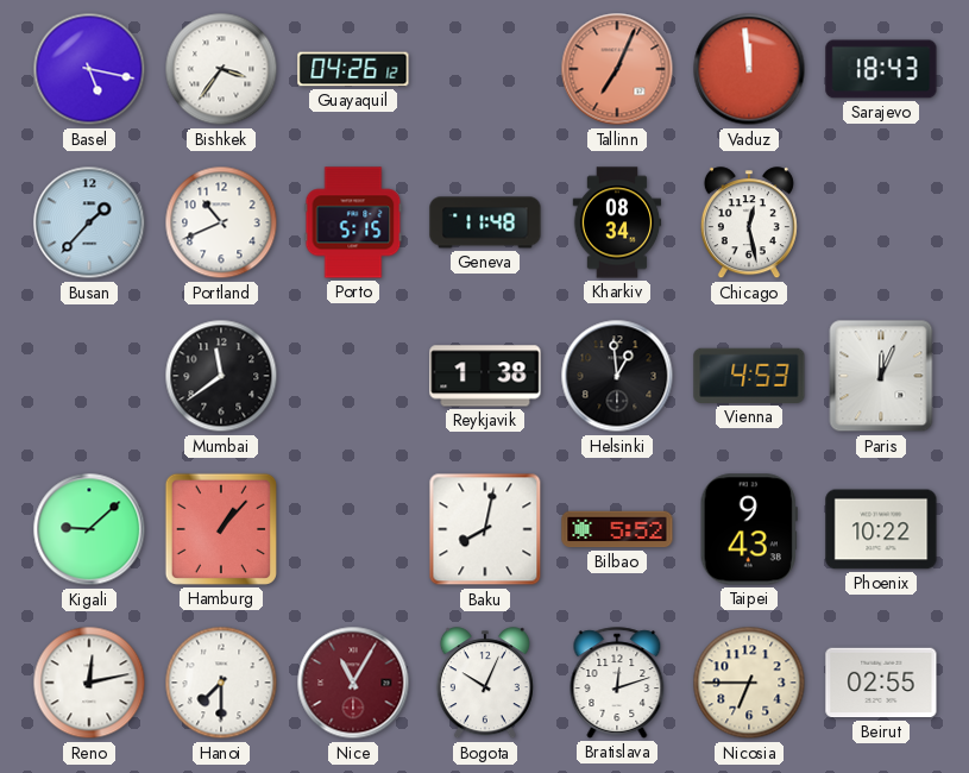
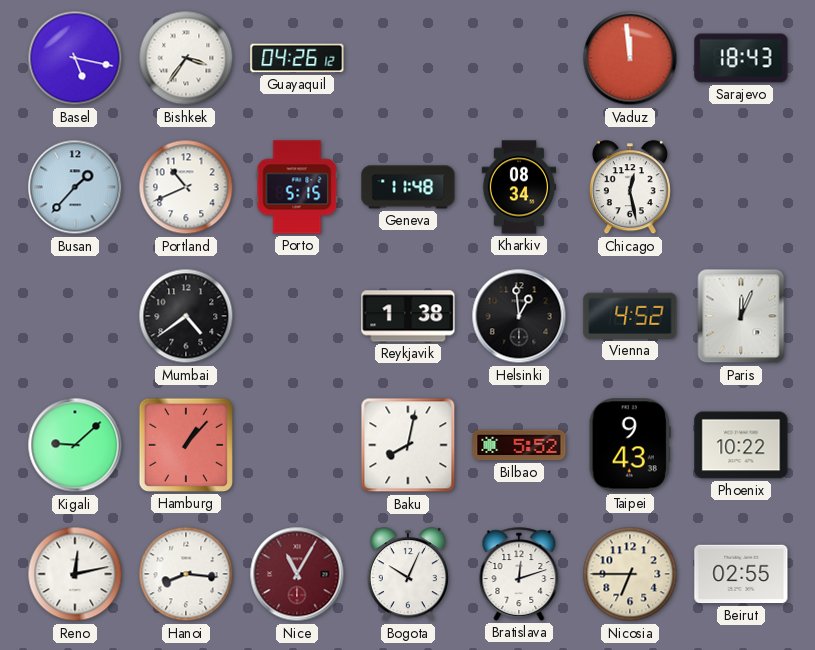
Tallinn: 7:04 -> none (617, 69)
Mumbai: 11:39 -> 4:39 (186, 316)
Vienna: 4:53 -> 4:52 (630, 316)
Hanoi: 7:30 -> 8:16 (186, 574)
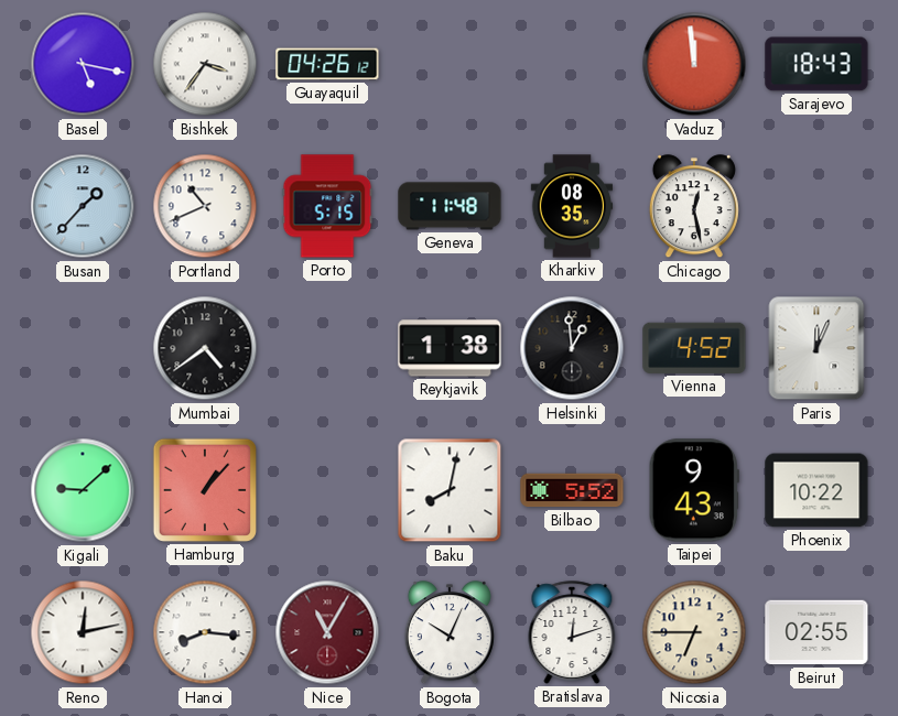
Kharkiv: 08:34 -> 08:35 (572, 206)
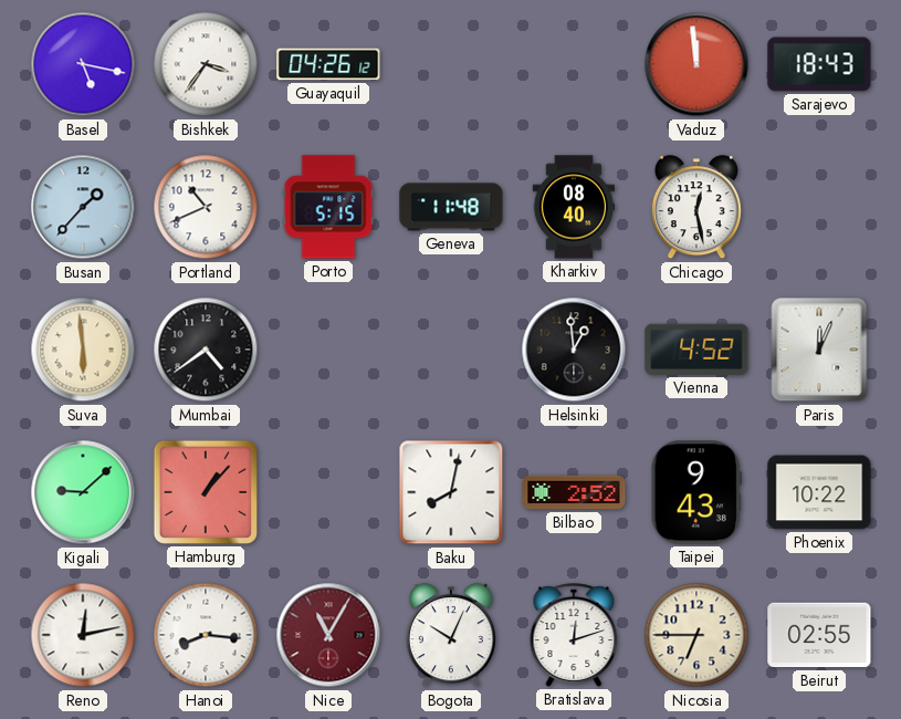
Kharkiv: 08:35 -> 08:40 (574, 207)
Suva: none -> 5:59 (83, 350)
Reykjavik: 1:38 -> none (450, 348)
Bilbao: 5:52 -> 2:52 (574, 492)
